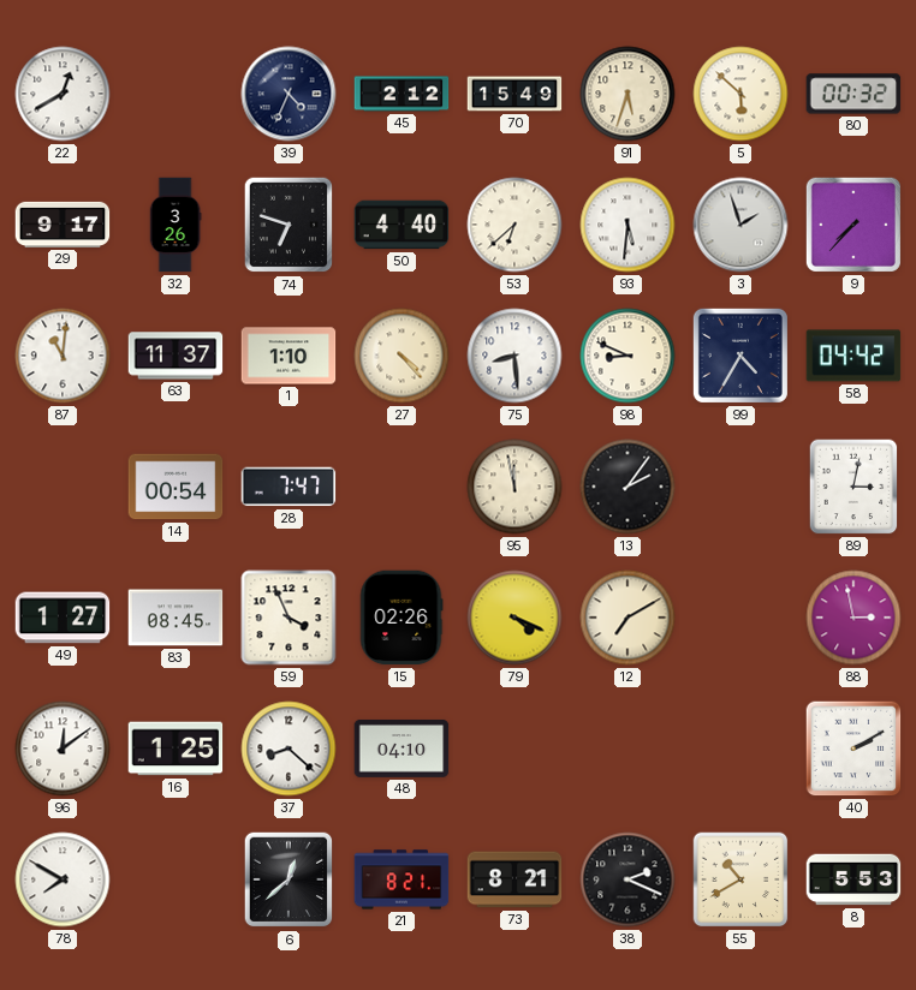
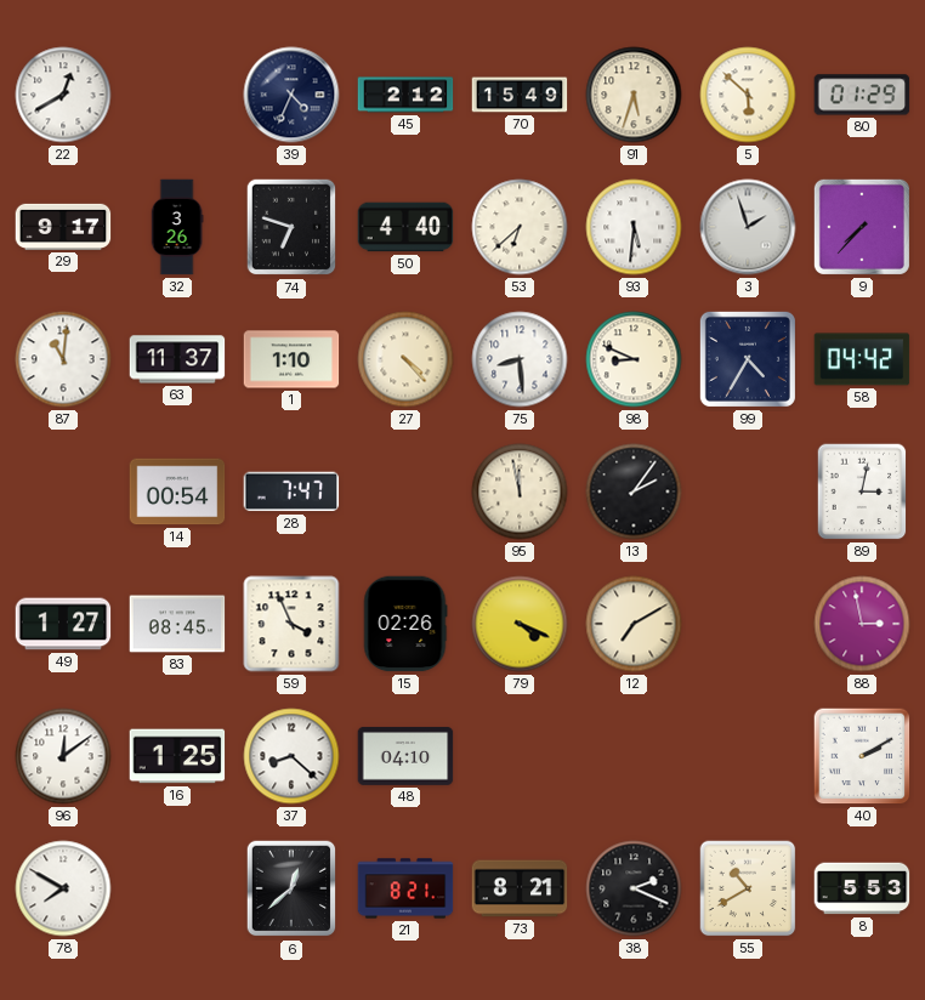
80: 00:32 -> 01:29 (862, 95)
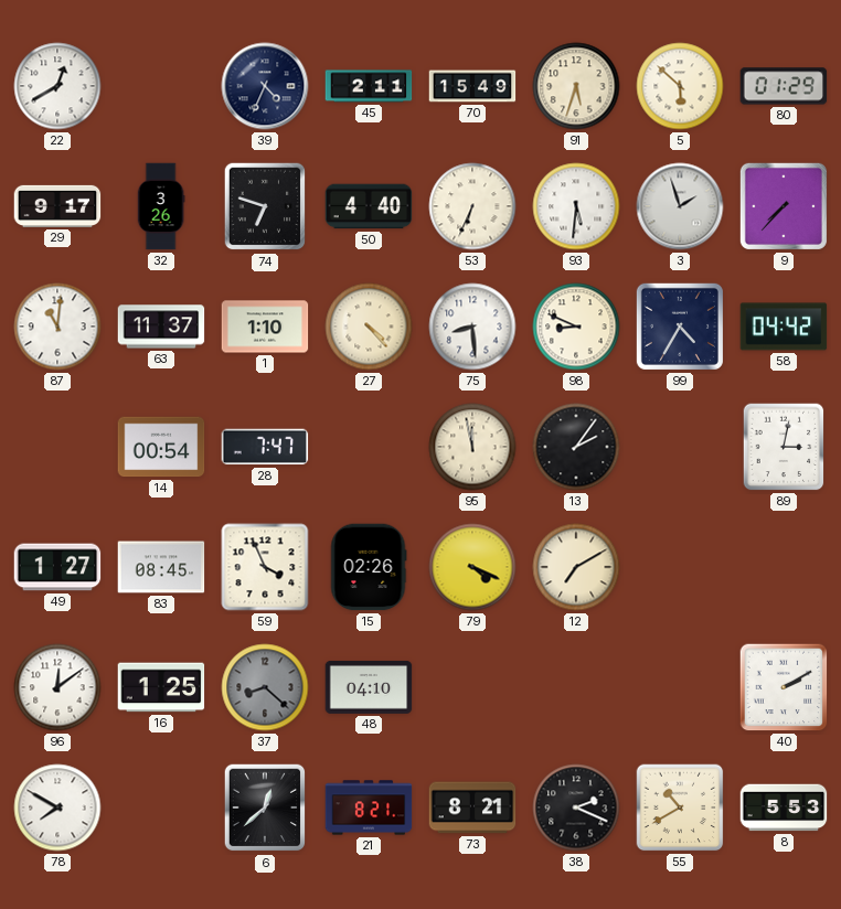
45: 2:12 -> 2:11 (369, 86)
53: 6:38 -> 6:34 (472, 206)
88: 2:58 -> none (862, 624)
37 dial: white -> grey (265, 687)
